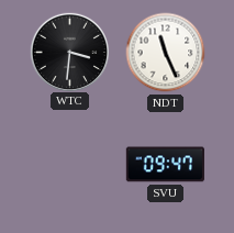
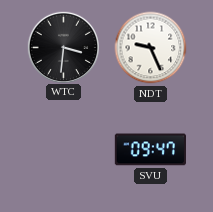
NDT: 11:26 -> 9:26 (151, 48)
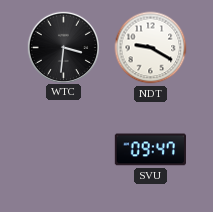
NDT: 9:26 -> 9:20 (151, 48)
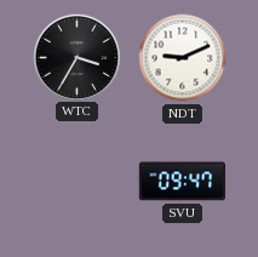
WTC: 3:31 -> 3:35 (76, 57)
NDT: 9:20 -> 9:11 (183, 58)
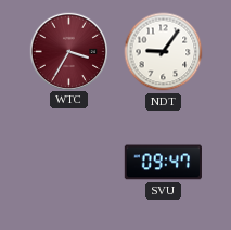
WTC dial: black -> burgundy (68, 51)
NDT: 9:11 -> 9:06 (164, 52)
